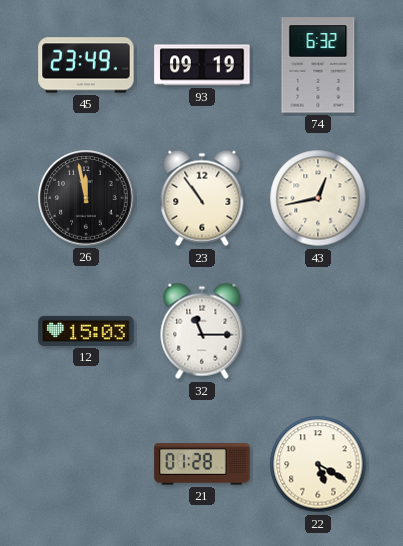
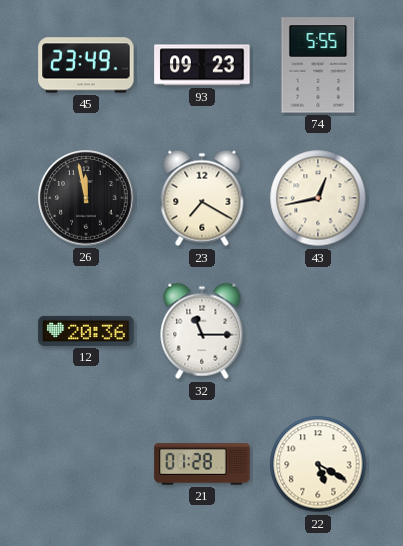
93: 09:19 -> 09:23 (202, 65)
74: 6:32 -> 5:55 (318, 65)
23: 10:54 -> 7:20 (202, 198)
12: 15:03 -> 20:36 (86, 331)
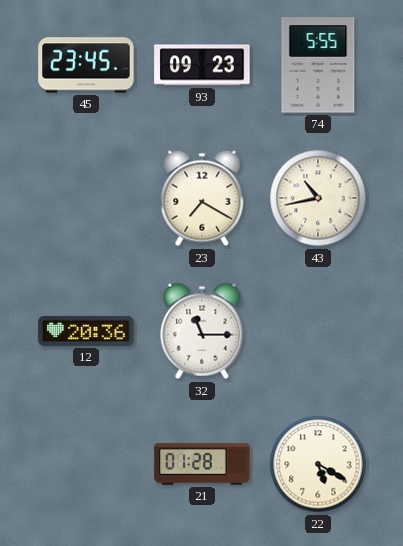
45: 23:49 -> 23:45 (86, 65)
26: 11:58 -> none (86, 198)
43: 12:43 -> 10:43 (318, 198)
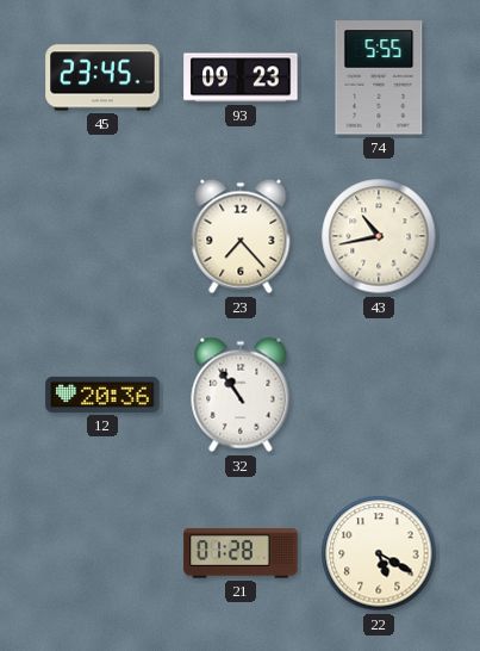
23: 7:20 -> 7:23 (241, 236)
32: 11:15 -> 10:54 (241, 395)
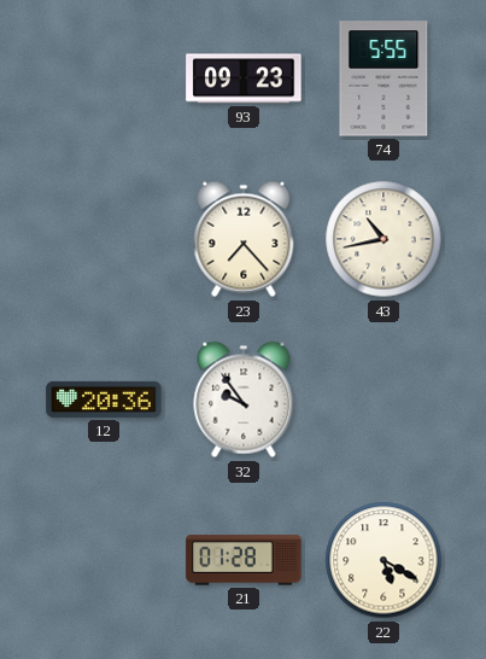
45: 23:45 -> none (102, 77)
32: 10:54 -> 9:54 (244, 400)
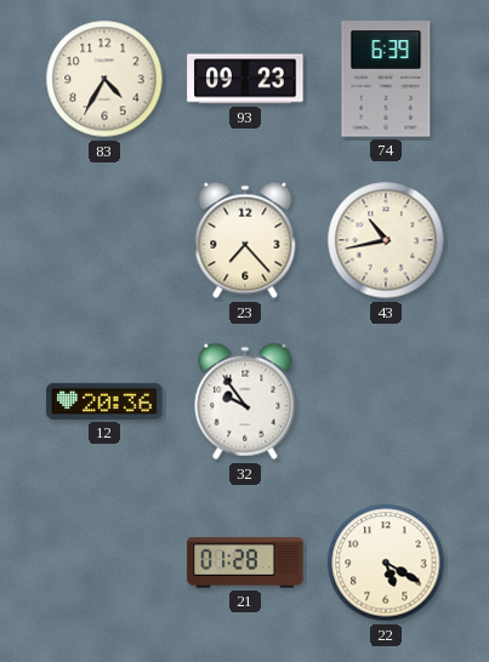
83: none -> 4:35 (104, 79)
74: 5:55 -> 6:39 (386, 79)
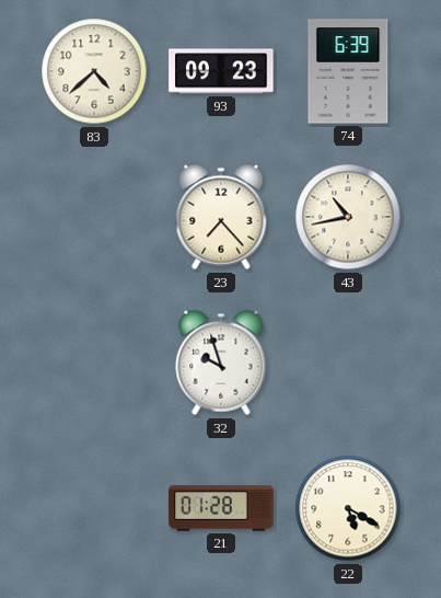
83: 4:35 -> 4:38 (94, 71)
12: 20:36 -> none (104, 401)
32: 9:54 -> 9:57 (221, 363)
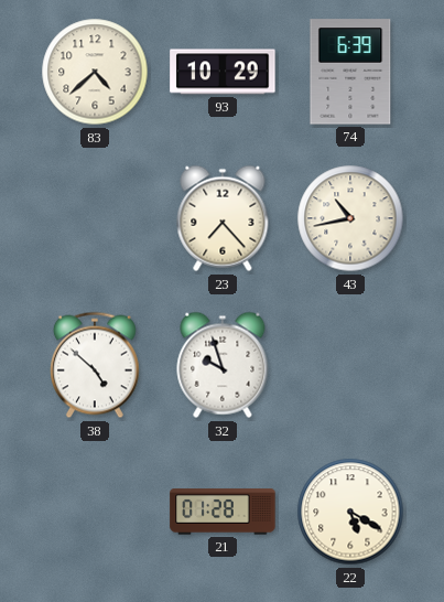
93: 09:23 -> 10:29 (223, 72)
38: none -> 4:52 (96, 365)
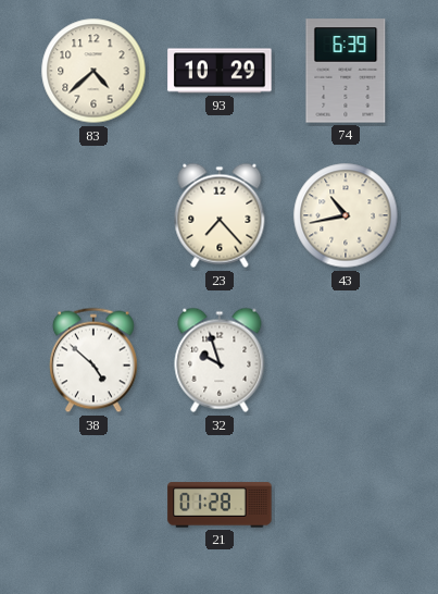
22: 5:20 -> none (350, 512)
